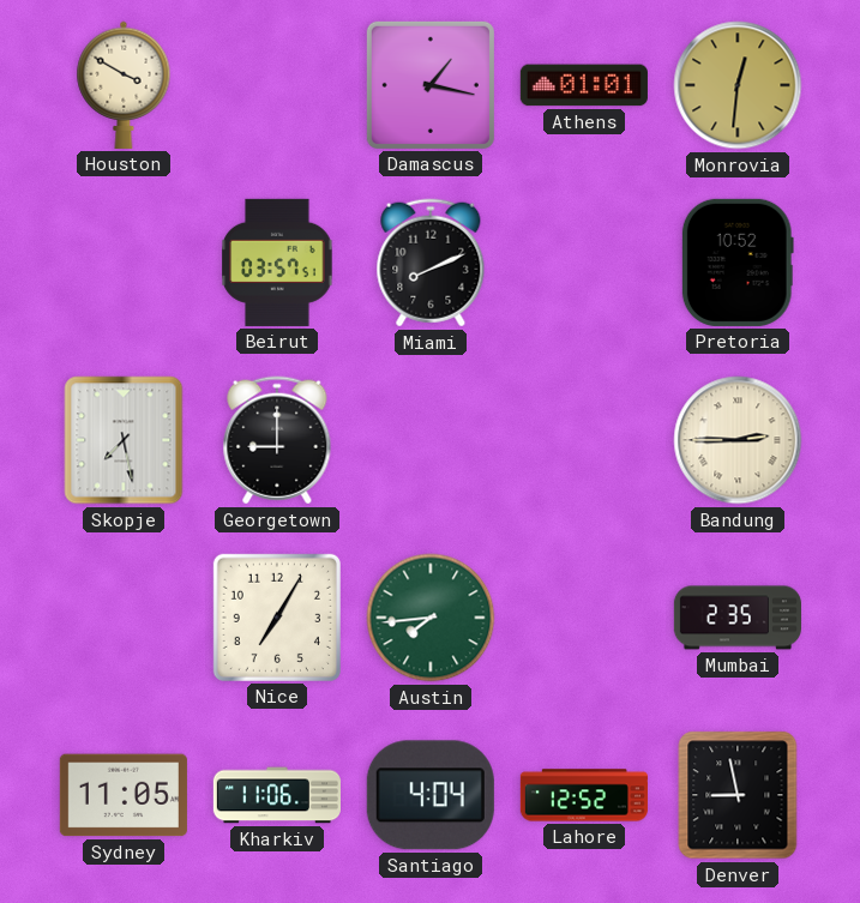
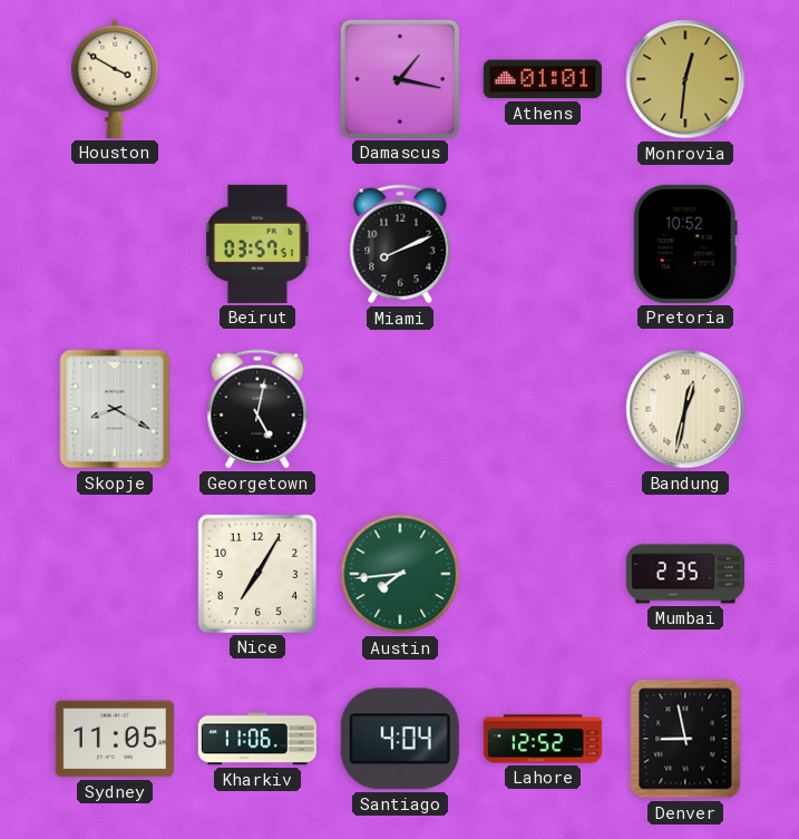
Skopje: 7:28 -> 8:20 (115, 409)
Georgetown: 9:00 -> 5:02 (257, 409)
Bandung: 2:45 -> 12:32 (685, 409)
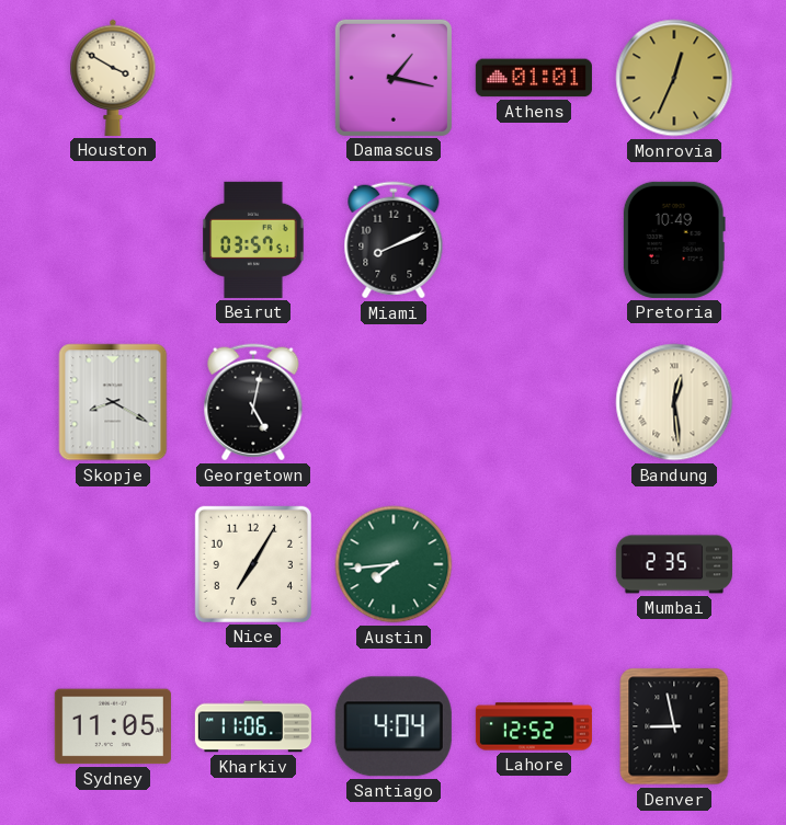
Monrovia: 12:31 -> 12:34 (674, 78)
Pretoria: 10:52 -> 10:49 (674, 240)
Bandung: 12:32 -> 12:29 (674, 402)
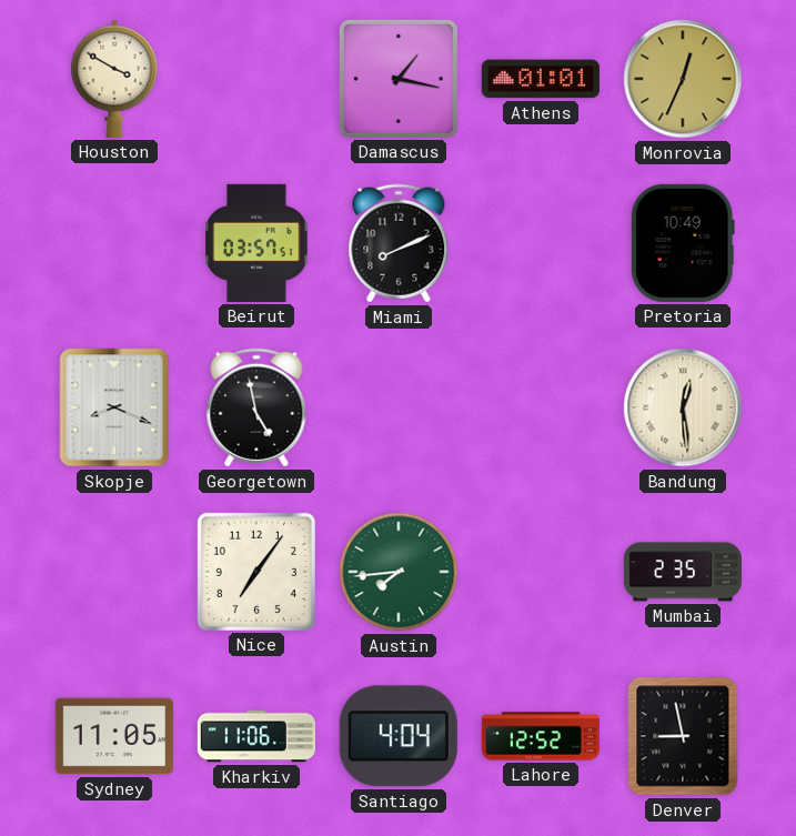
Skopje: 8:20 -> 8:19 (114, 407)
Georgetown: 5:02 -> 4:58 (256, 407)
Nice: 7:05 -> 7:06 (256, 572)
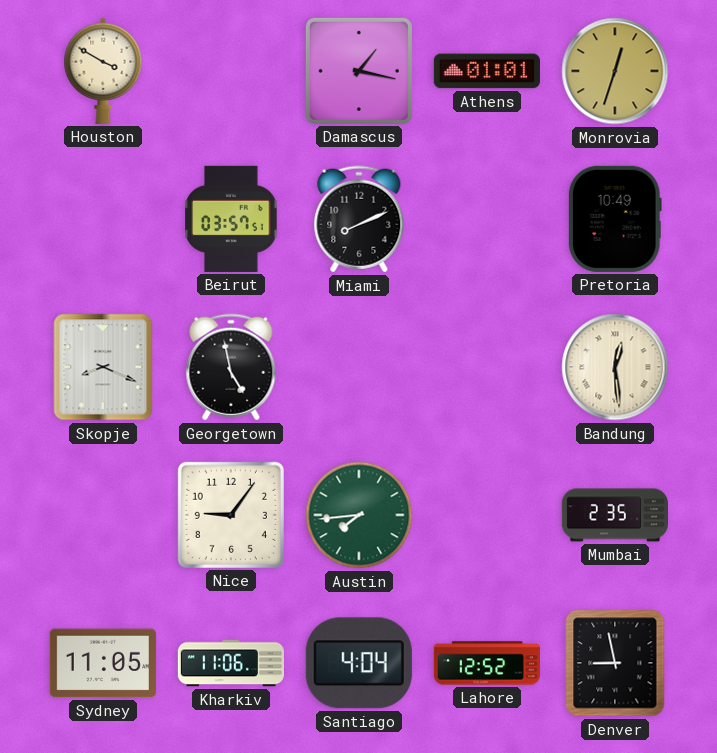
Monrovia: 12:34 -> 12:33 (615, 71)
Nice: 7:06 -> 9:06 (231, 515)
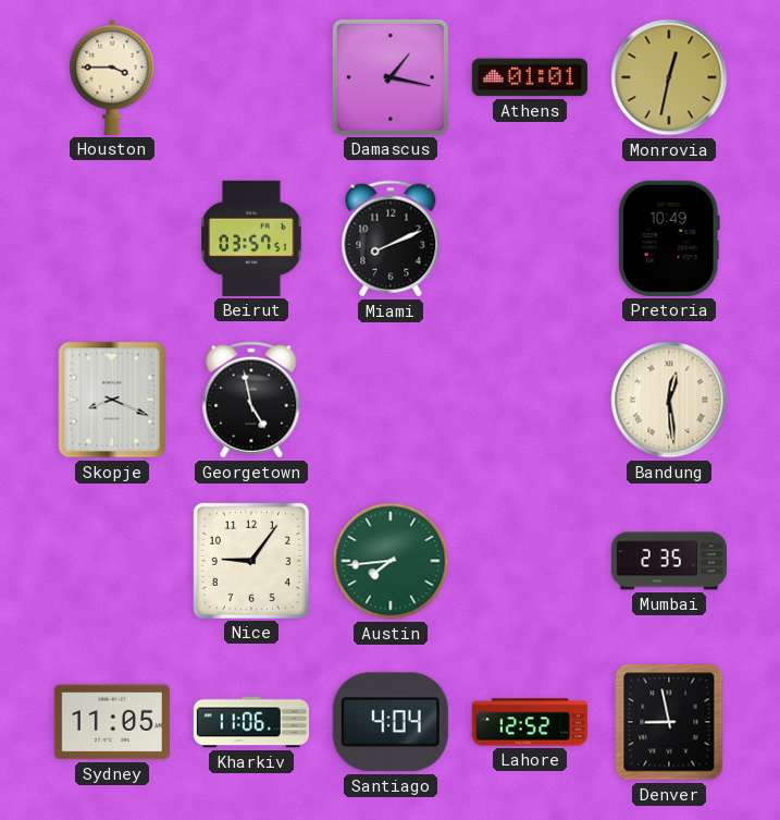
Houston: 3:50 -> 3:45 (112, 77)
Monrovia: 12:33 -> 12:32 (669, 77)
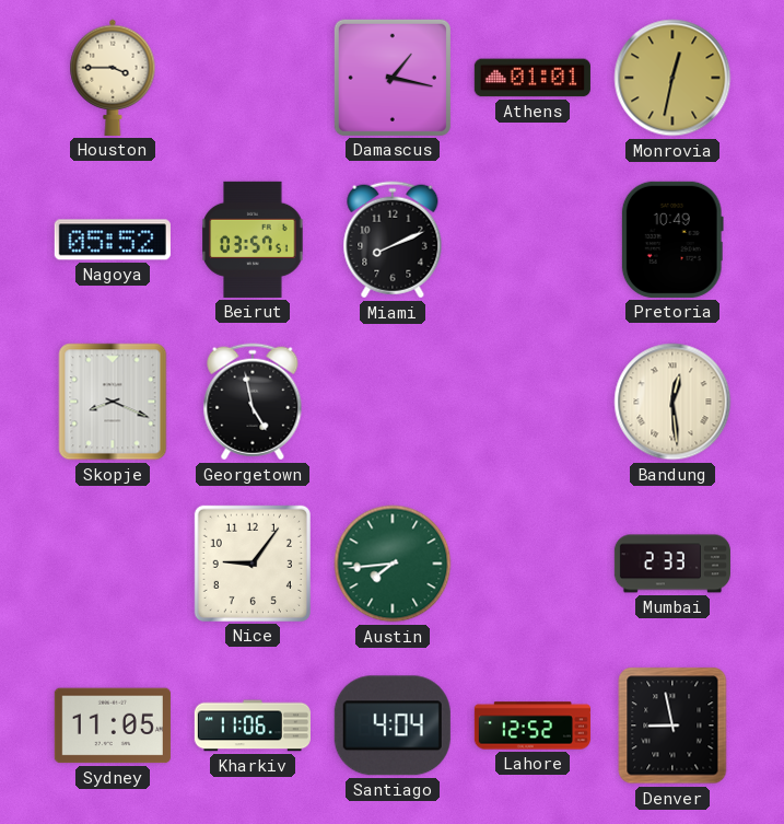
Nagoya: none -> 05:52 (113, 240)
Mumbai: 2:35 -> 2:33 (672, 564)
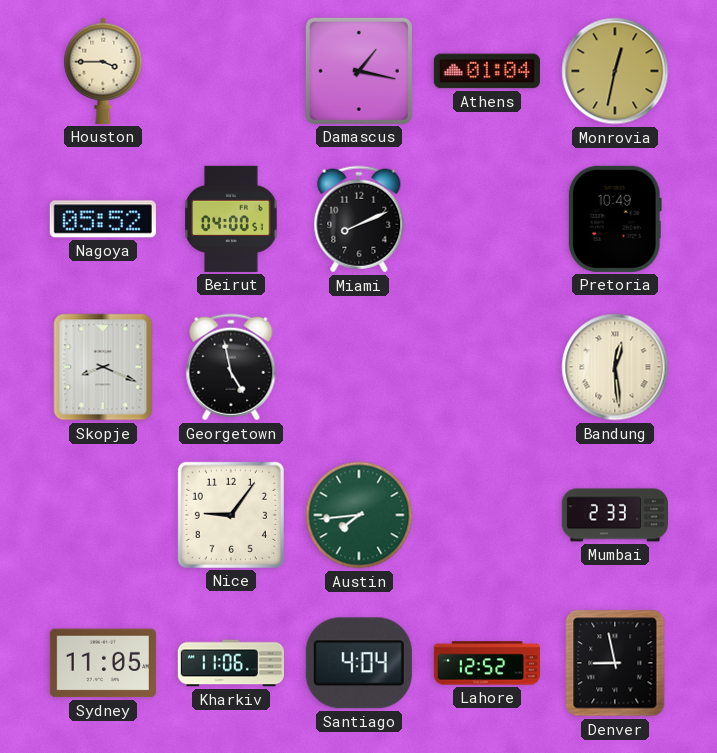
Athens: 01:01 -> 01:04 (487, 71)
Beirut: 03:57 -> 04:00 (231, 219)
